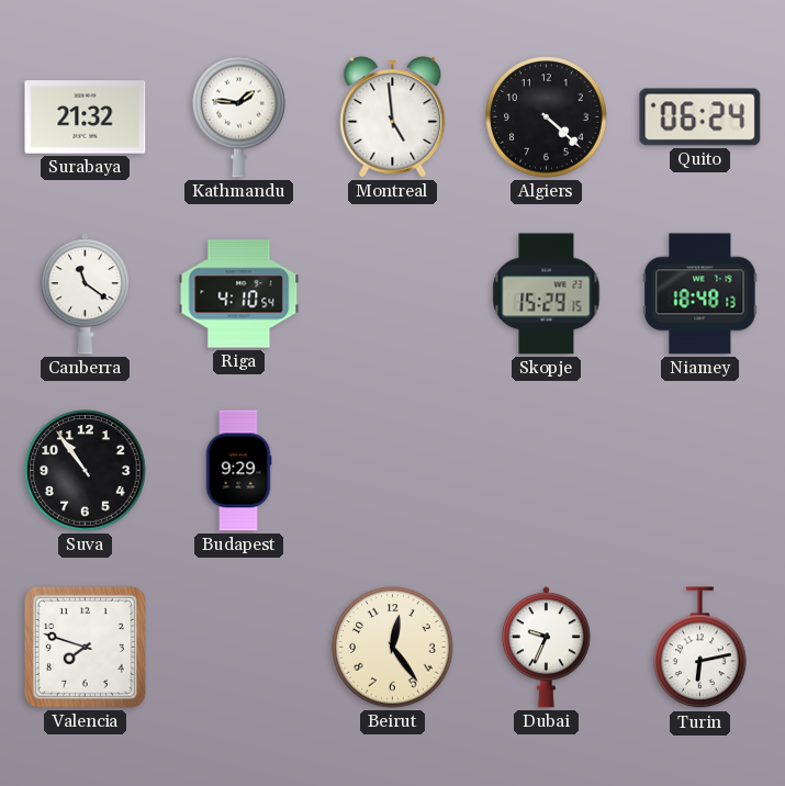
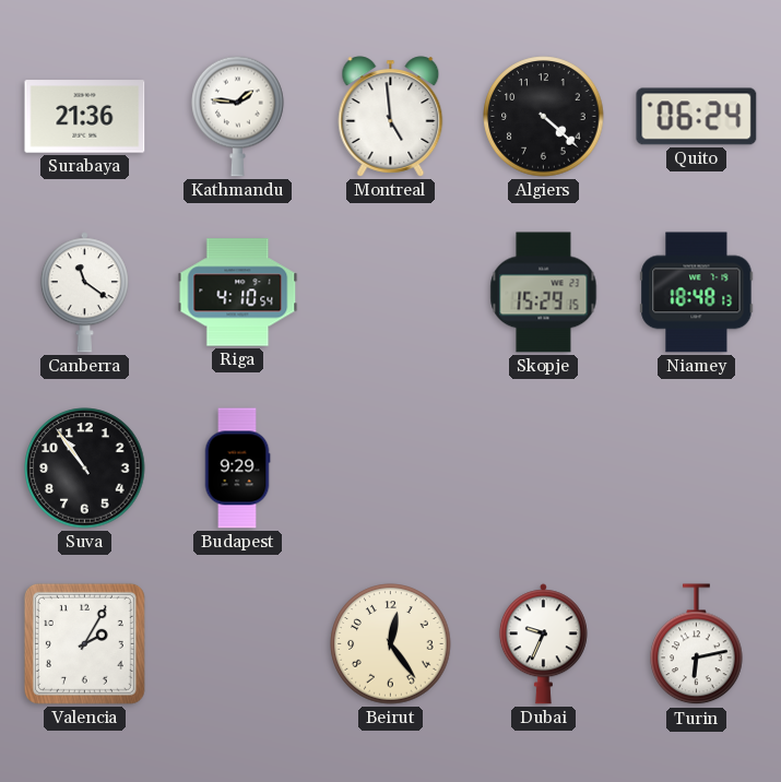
Surabaya: 21:32 -> 21:36 (85, 117)
Valencia: 7:48 -> 2:05 (84, 643)
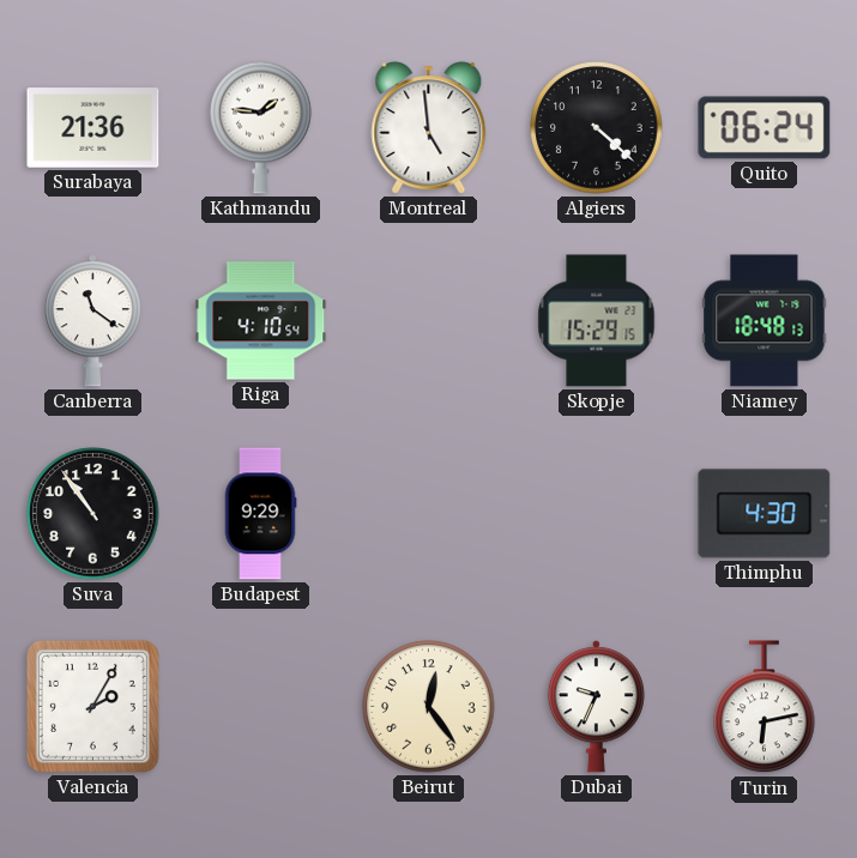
Thimphu: none -> 4:30 (765, 514)
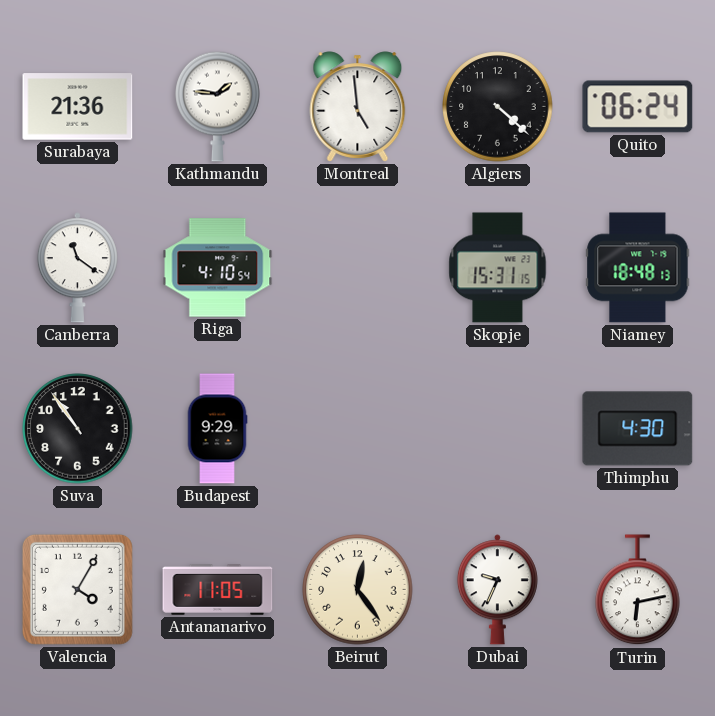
Skopje: 15:29 -> 15:31 (498, 268)
Valencia: 2:05 -> 4:05 (77, 589)
Antananarivo: none -> 11:05 (218, 590)
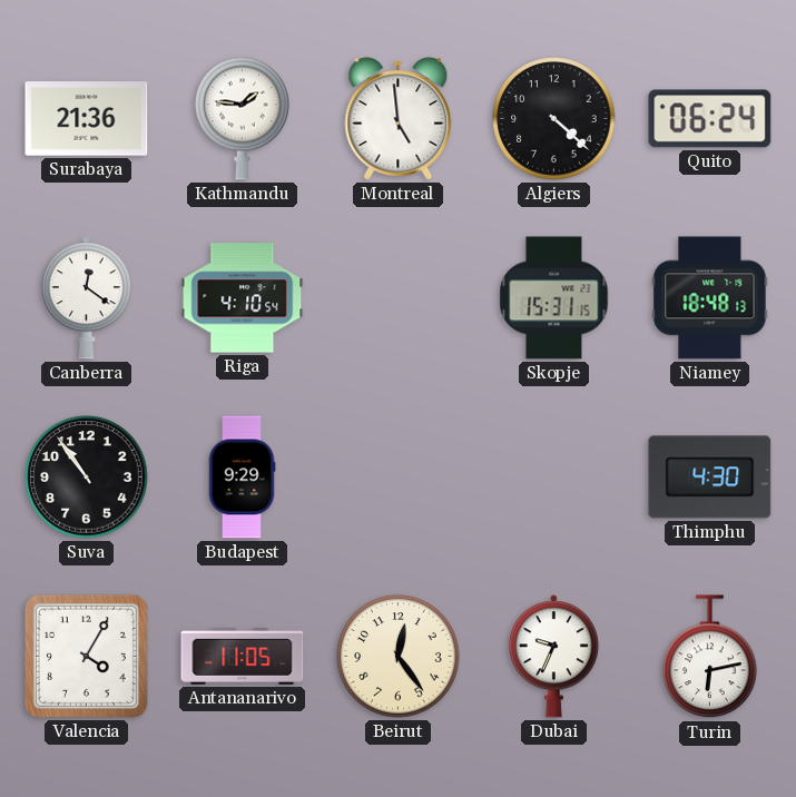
Canberra: 11:21 -> 12:21 (86, 298)
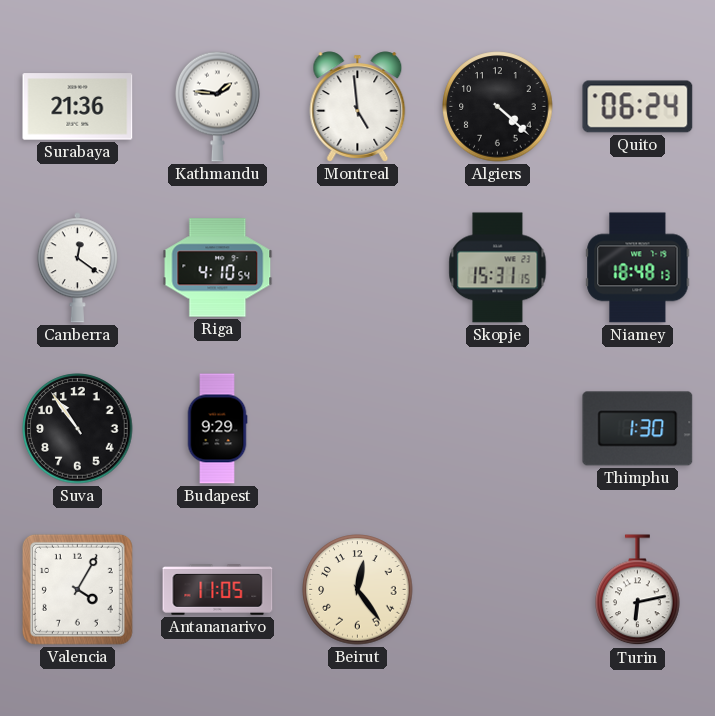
Thimphu: 4:30 -> 1:30 (638, 429)
Dubai: 9:34 -> none (553, 657)
